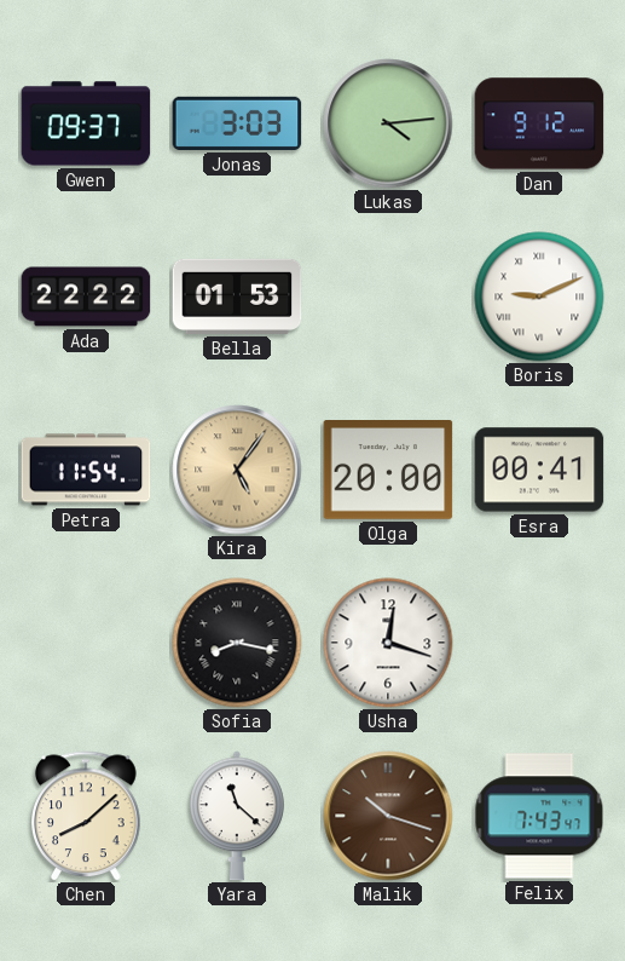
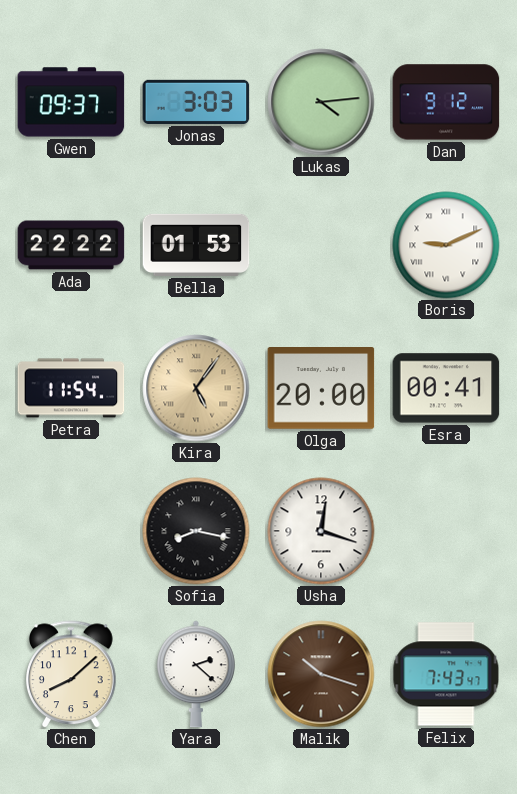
Yara: 11:22 -> 2:22 (197, 674)
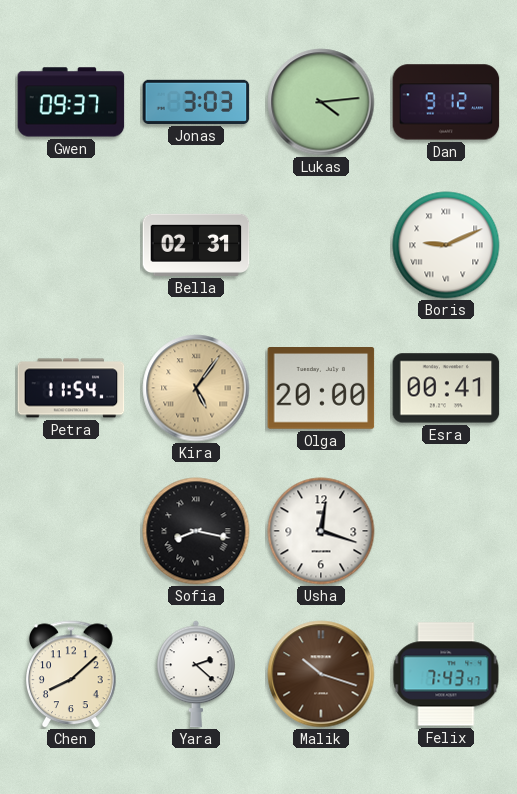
Ada: 22:22 -> none (71, 245)
Bella: 01:53 -> 02:31 (196, 245)
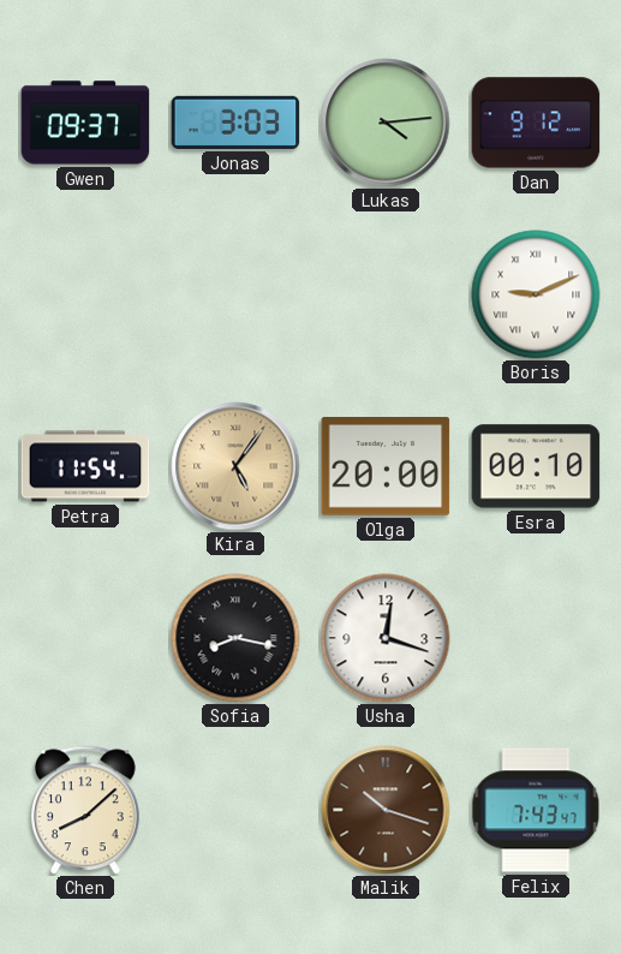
Bella: 02:31 -> none (196, 245)
Esra: 00:41 -> 00:10 (536, 466)
Yara: 2:22 -> none (197, 674)
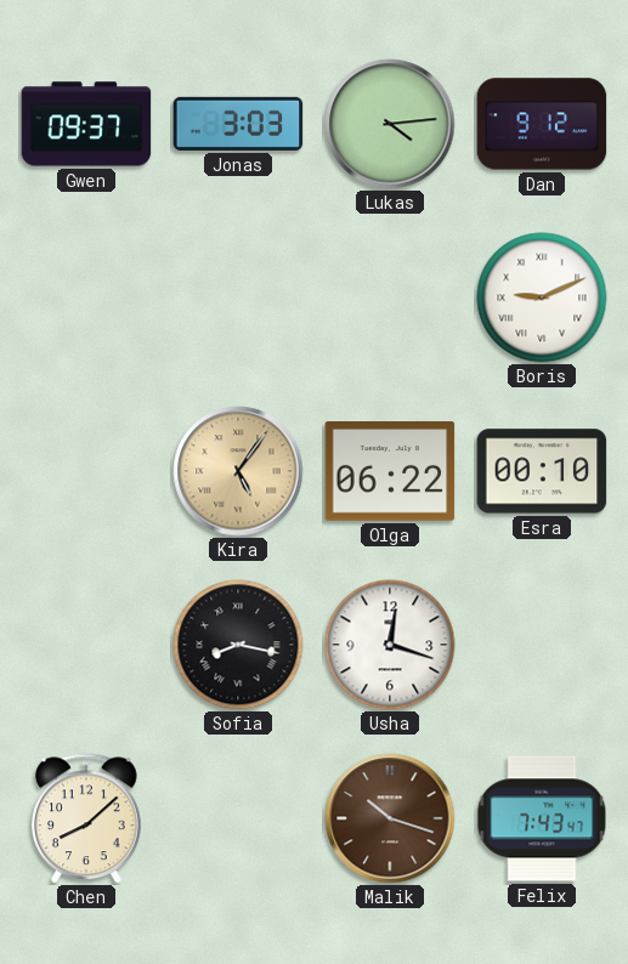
Petra: 11:54 -> none (85, 466)
Olga: 20:00 -> 06:22 (390, 472)
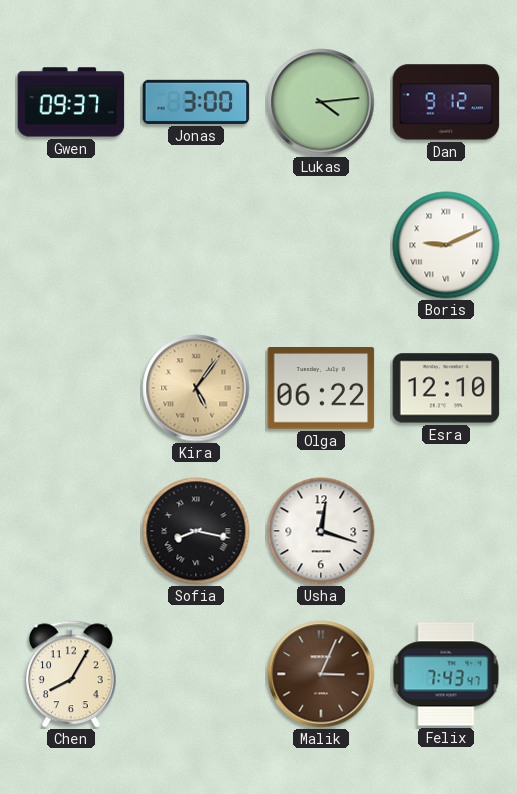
Jonas: 3:03 -> 3:00 (196, 102)
Esra: 00:10 -> 12:10 (446, 388)
Chen: 8:08 -> 8:05 (72, 674)
Malik: 10:18 -> 3:04 (321, 674)
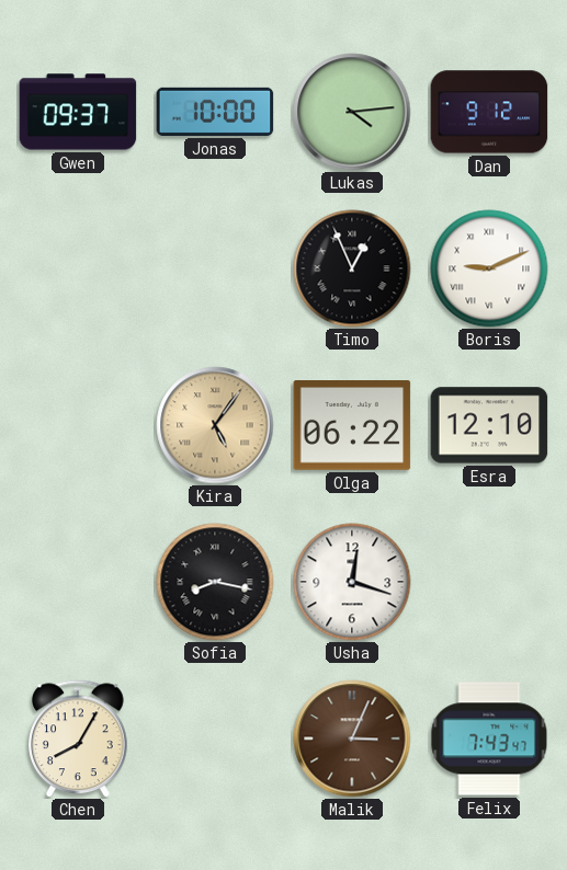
Jonas: 3:00 -> 10:00 (215, 112)
Timo: none -> 12:56 (352, 268)
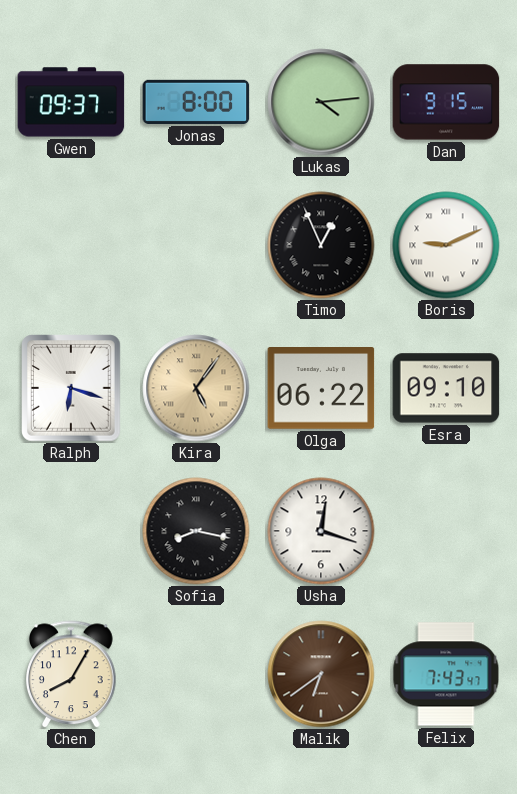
Jonas: 10:00 -> 8:00 (196, 102)
Dan: 9:12 -> 9:15 (446, 102)
Ralph: none -> 6:18 (71, 388)
Esra: 12:10 -> 09:10 (446, 388)
Malik: 3:04 -> 6:39 (321, 674)
